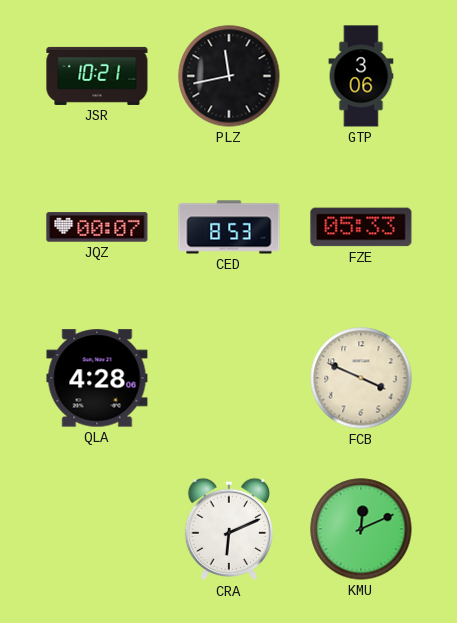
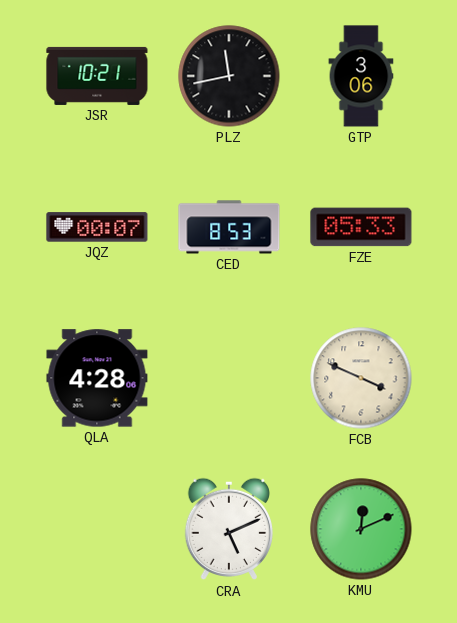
CRA: 6:11 -> 5:11 (228, 529)
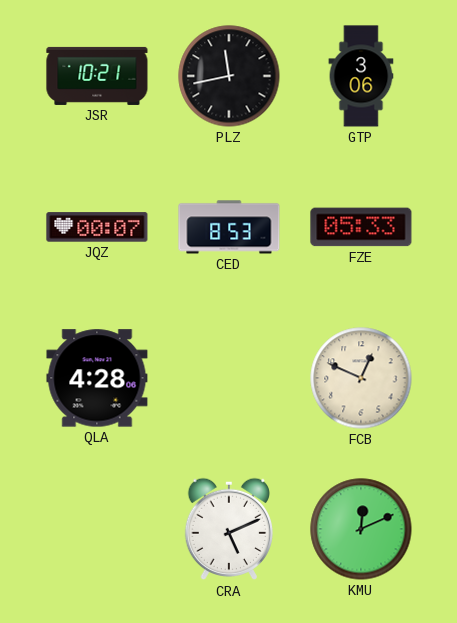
FCB: 3:49 -> 12:49 (361, 378)
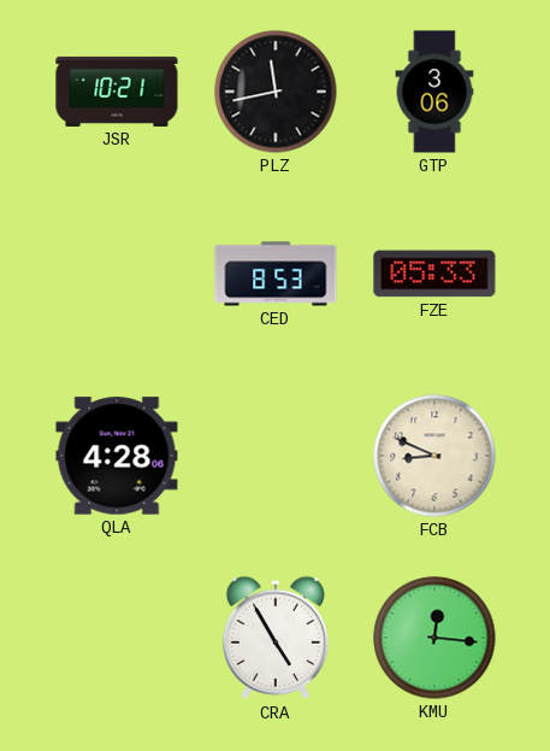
JQZ: 00:07 -> none (97, 227)
FCB: 12:49 -> 8:49 (434, 456)
CRA: 5:11 -> 4:55 (274, 638)
KMU: 12:11 -> 12:16 (434, 638)
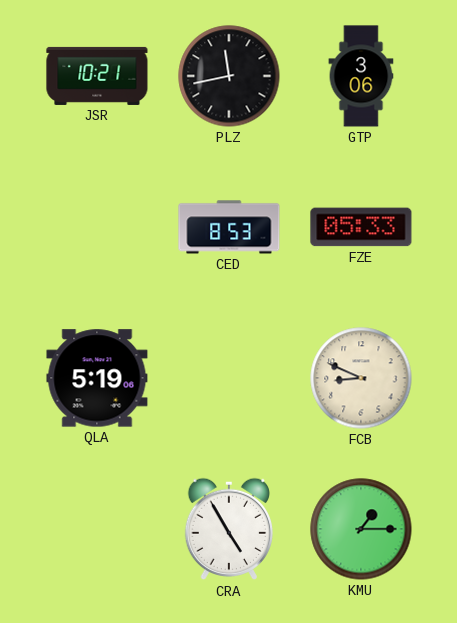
QLA: 4:28 -> 5:19 (97, 378)
KMU: 12:16 -> 1:15 (361, 529)
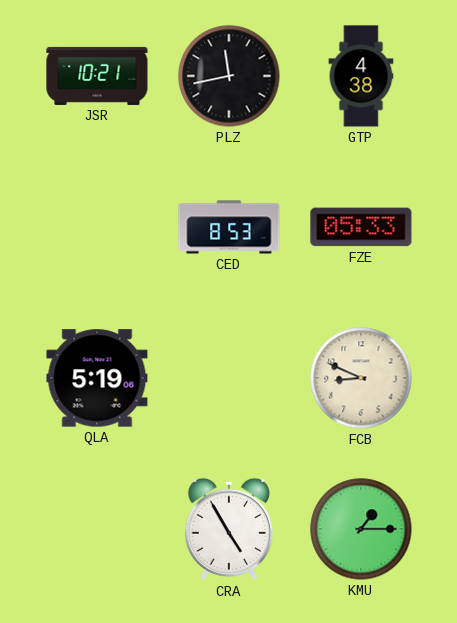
GTP: 3:06 -> 4:38 (361, 76)
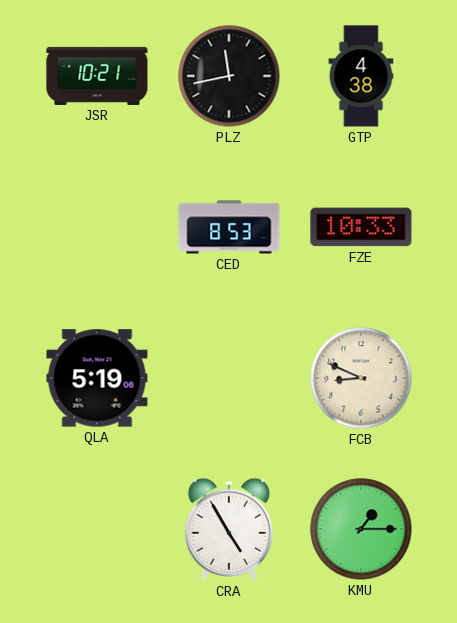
FZE: 05:33 -> 10:33 (361, 227)
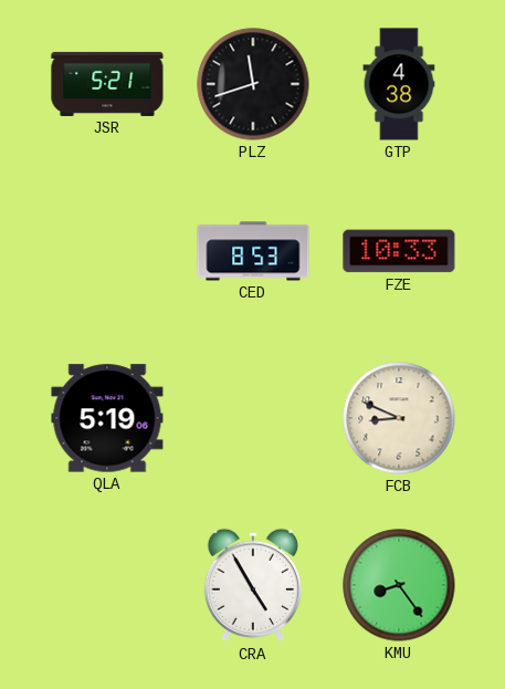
JSR: 10:21 -> 5:21 (107, 84)
PLZ: 11:43 -> 11:42 (253, 84)
KMU: 1:15 -> 8:24 (399, 585)
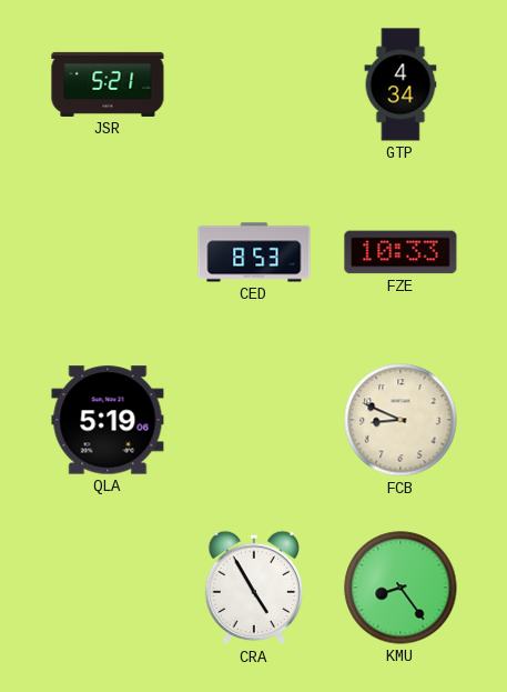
PLZ: 11:42 -> none (253, 84)
GTP: 4:38 -> 4:34 (400, 84)
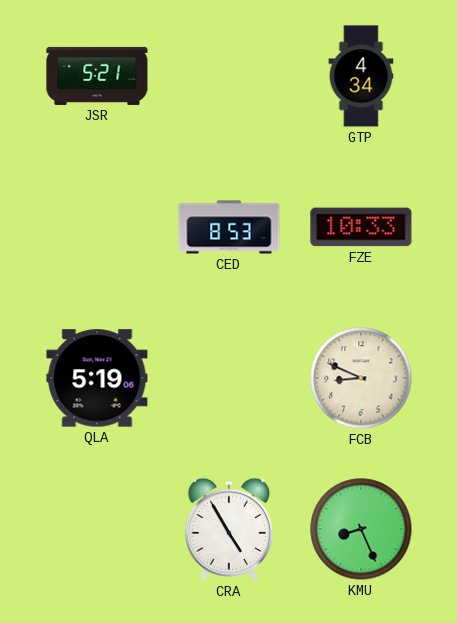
KMU: 8:24 -> 8:26 (361, 529)
